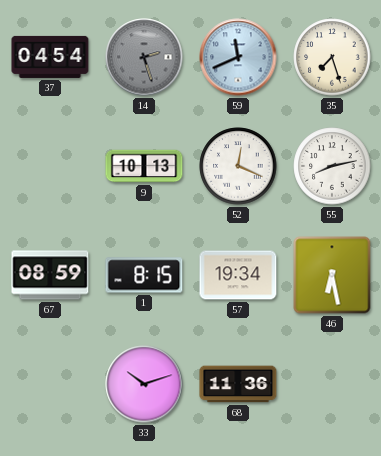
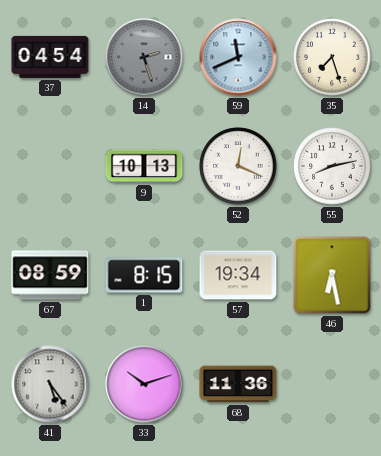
41: none -> 5:24 (50, 384)
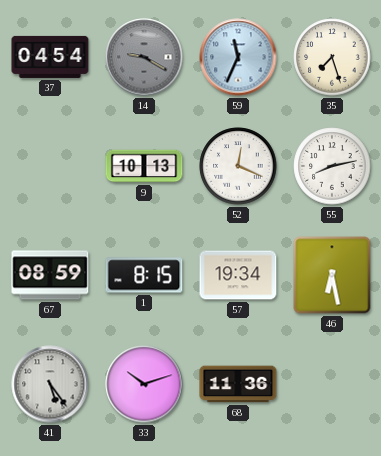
14: 2:27 -> 9:20 (144, 57)
59: 11:41 -> 11:34 (238, 57)
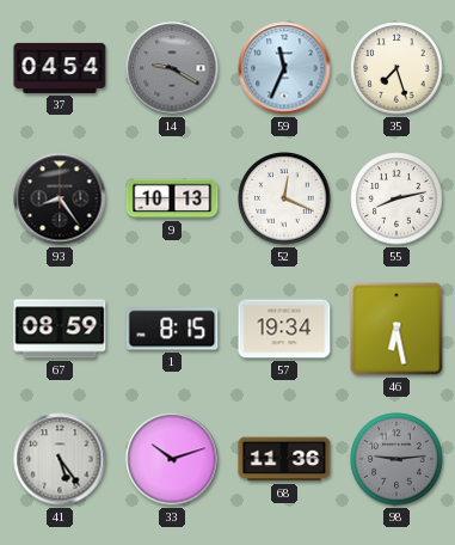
93: none -> 8:24 (60, 198)
98: none -> 9:14 (396, 459)
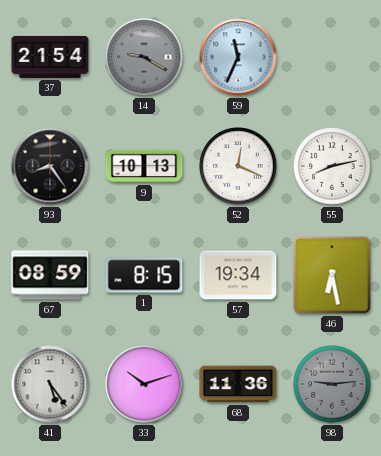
37: 04:54 -> 21:54 (50, 57)
35: 7:27 -> none (396, 68)
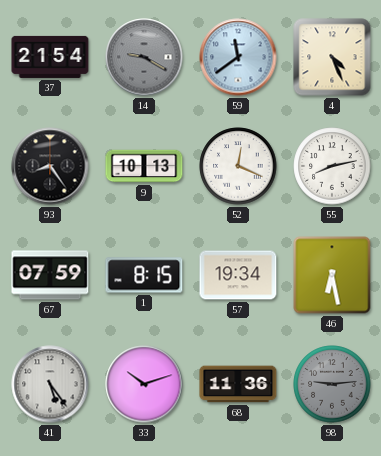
59: 11:34 -> 11:39 (238, 57)
4: none -> 4:26 (332, 57)
67: 08:59 -> 07:59 (50, 275)
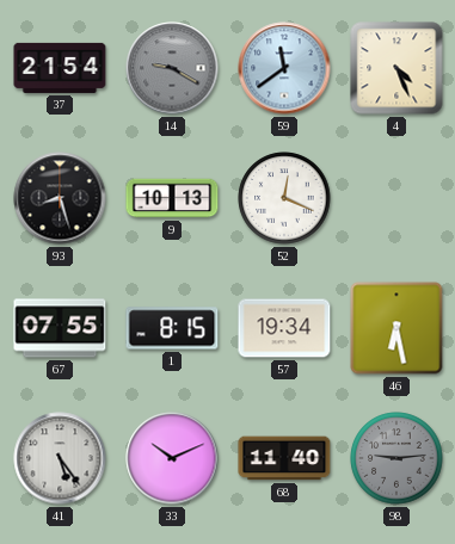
93: 8:24 -> 8:27 (60, 198)
55: 8:13 -> none (332, 166)
67: 07:59 -> 07:55 (60, 328)
33: 10:12 -> 10:11 (172, 458)
68: 11:36 -> 11:40 (284, 458)
